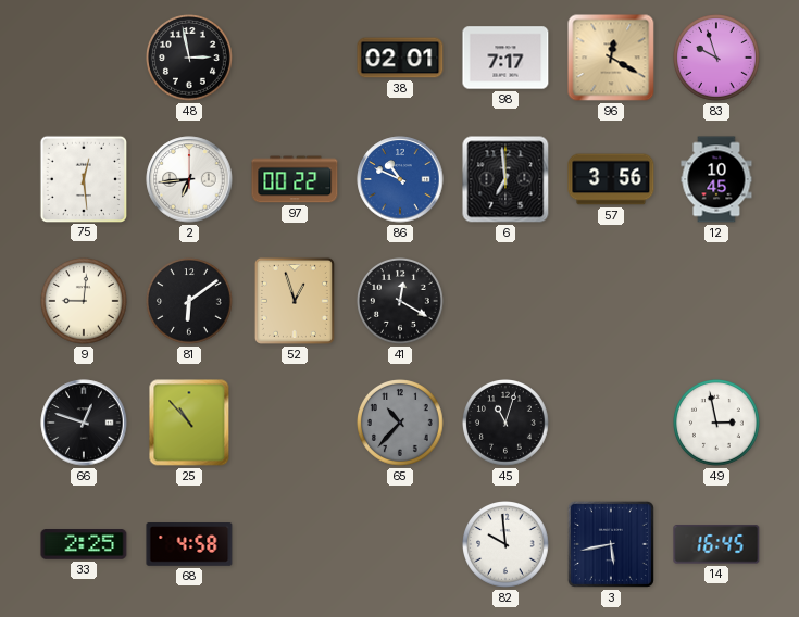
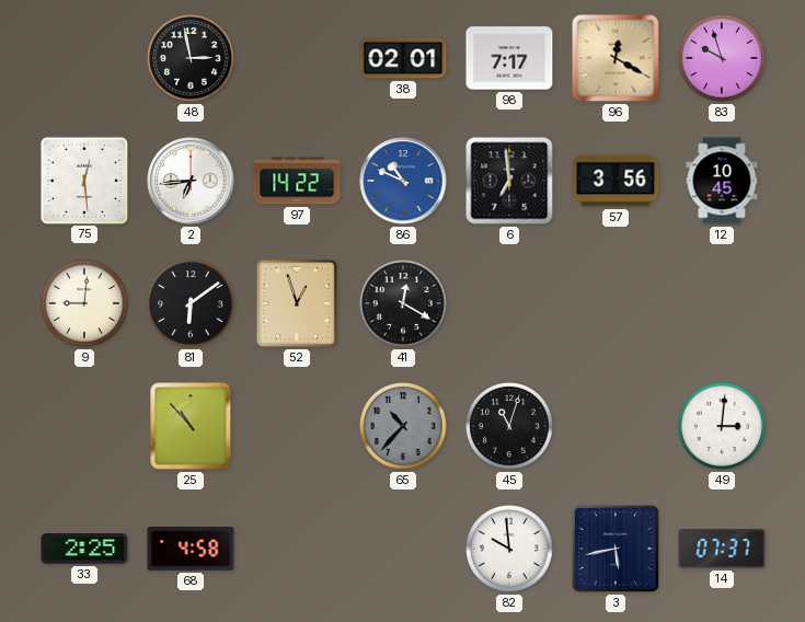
97: 00:22 -> 14:22 (297, 181)
66: 12:48 -> none (84, 423)
49: 2:58 -> 3:01 (723, 427)
14: 16:45 -> 07:37 (722, 549)
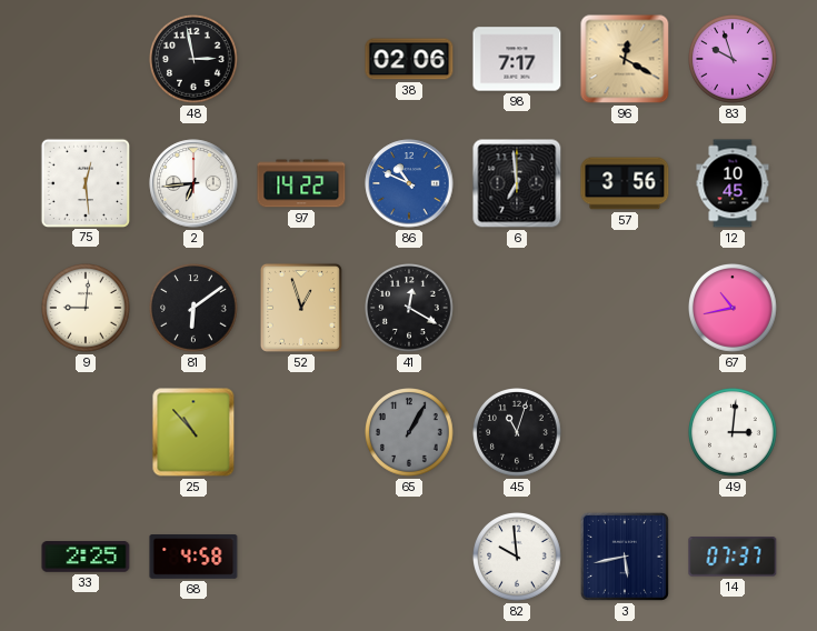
38: 02:01 -> 02:06 (409, 59)
67: none -> 10:43 (734, 309)
65: 10:37 -> 1:05 (410, 433)
